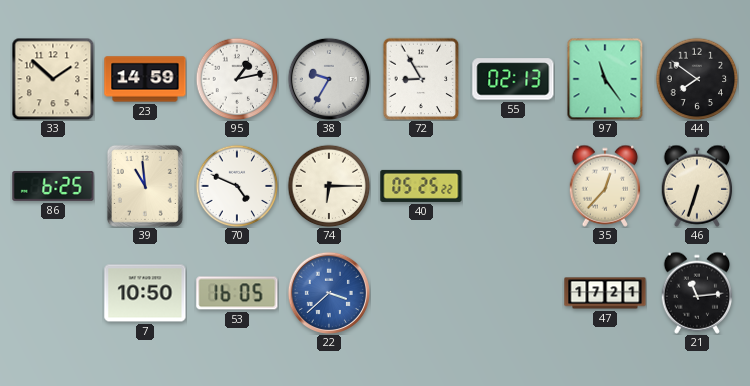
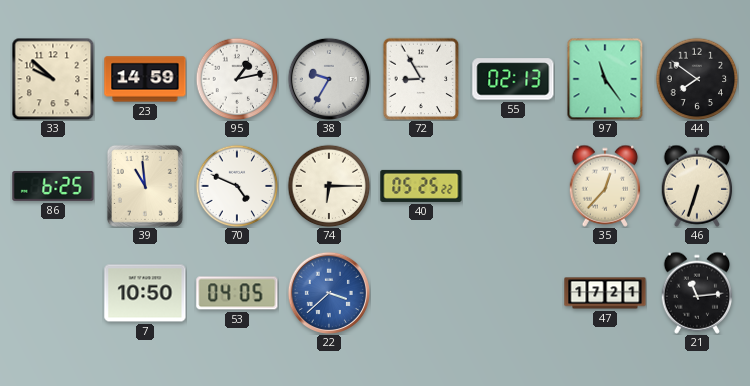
33: 1:52 -> 9:52 (53, 79)
53: 16:05 -> 04:05 (237, 293)
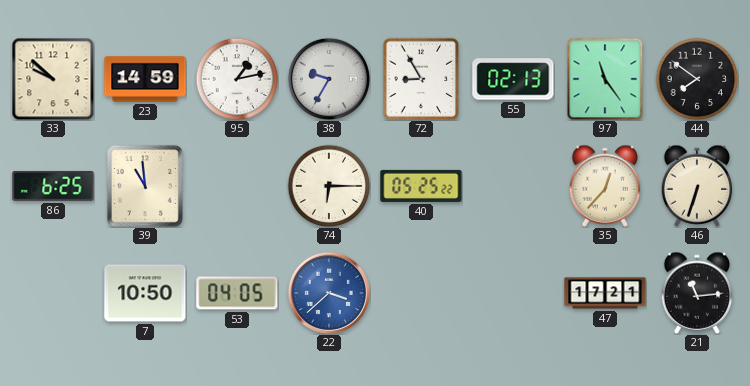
70: 4:49 -> none (237, 186)
